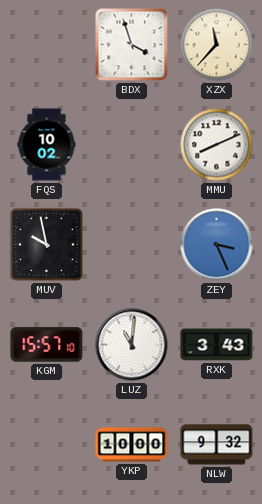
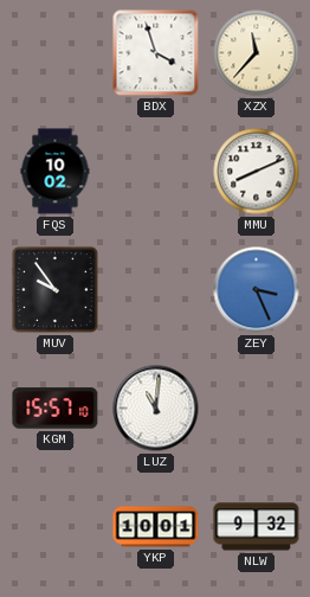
MUV: 9:58 -> 9:54 (54, 289)
RXK: 3:43 -> none (217, 345)
YKP: 10:00 -> 10:01 (156, 527)
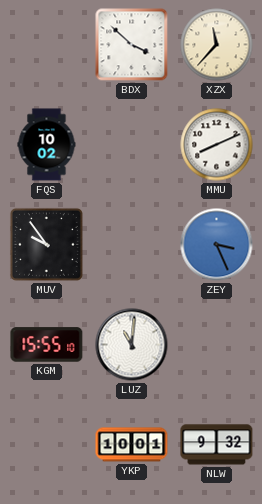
BDX: 3:57 -> 3:52 (132, 45)
KGM: 15:57 -> 15:55 (47, 345)
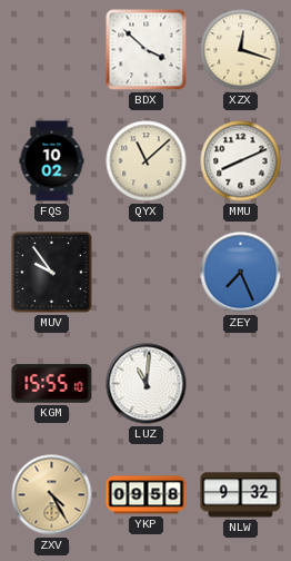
XZX: 11:37 -> 12:18 (241, 50)
QYX: none -> 11:08 (147, 161)
ZEY: 3:26 -> 7:26 (241, 273)
ZXV: none -> 4:25 (52, 495)
YKP: 10:01 -> 09:58 (147, 495)
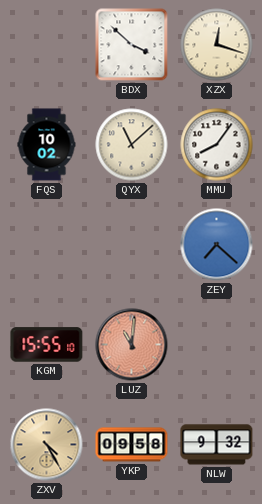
MMU: 8:11 -> 8:06 (217, 145)
MUV: 9:54 -> none (51, 272)
ZEY: 7:26 -> 7:22 (217, 245)
LUZ dial: white -> salmon (132, 345)
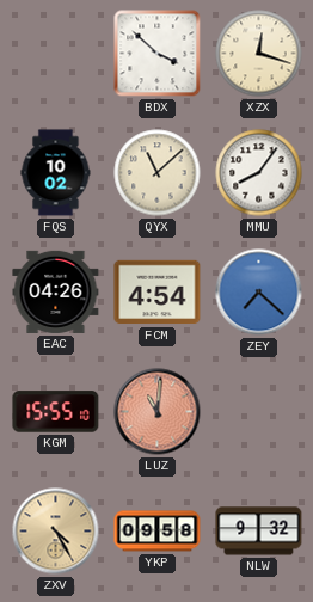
EAC: none -> 04:26 (56, 291)
FCM: none -> 4:54 (158, 293)
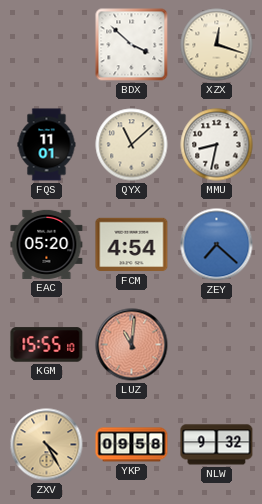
FQS: 10:02 -> 11:01 (47, 145)
MMU: 8:06 -> 8:32 (217, 145)
EAC: 04:26 -> 05:20 (47, 244)
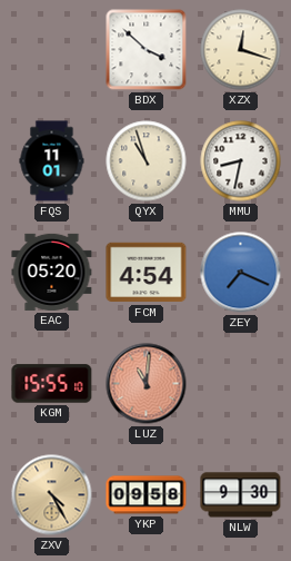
QYX: 11:08 -> 10:57 (147, 161)
ZEY: 7:22 -> 7:19 (241, 273)
NLW: 9:32 -> 9:30 (241, 495)
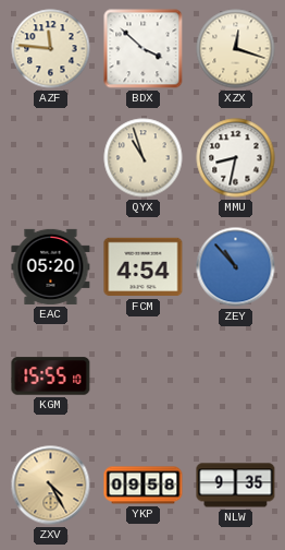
AZF: none -> 11:46 (51, 49)
FQS: 11:01 -> none (52, 161)
ZEY: 7:19 -> 10:53 (236, 267)
LUZ: 11:01 -> none (147, 384)
NLW: 9:30 -> 9:35 (236, 486)
